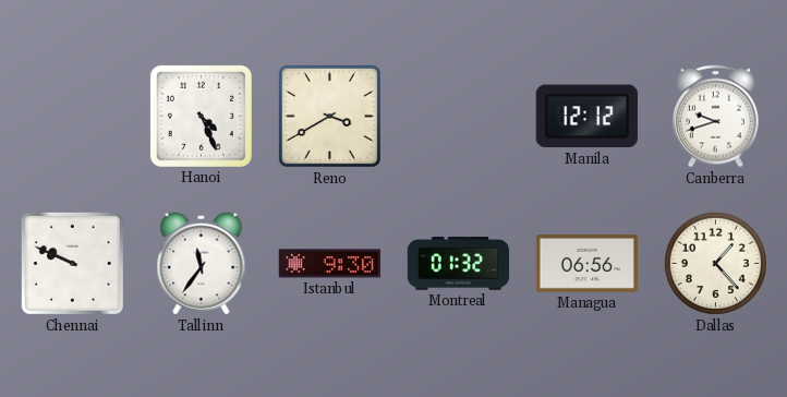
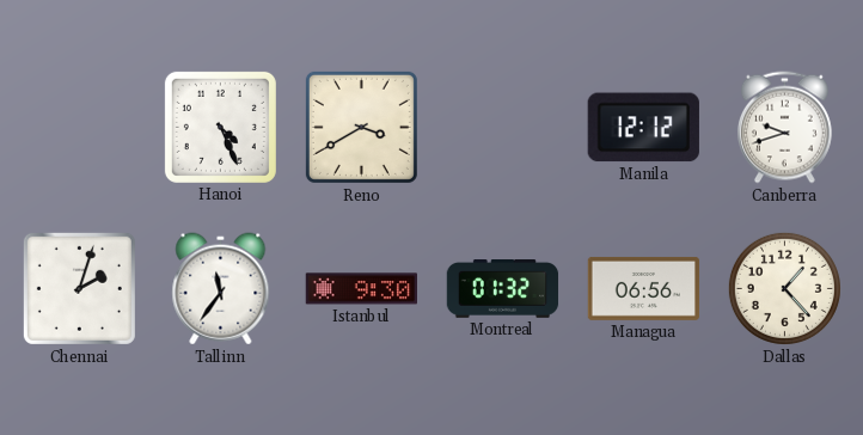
Chennai: 9:49 -> 2:03 (79, 288)
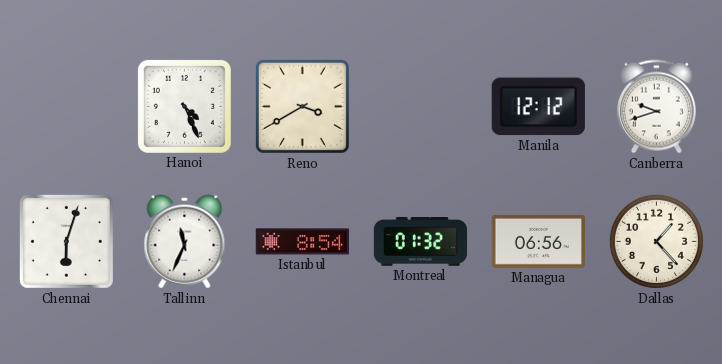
Chennai: 2:03 -> 6:03 (66, 241)
Tallinn: 11:36 -> 11:34 (185, 242)
Istanbul: 9:30 -> 8:54 (302, 242)
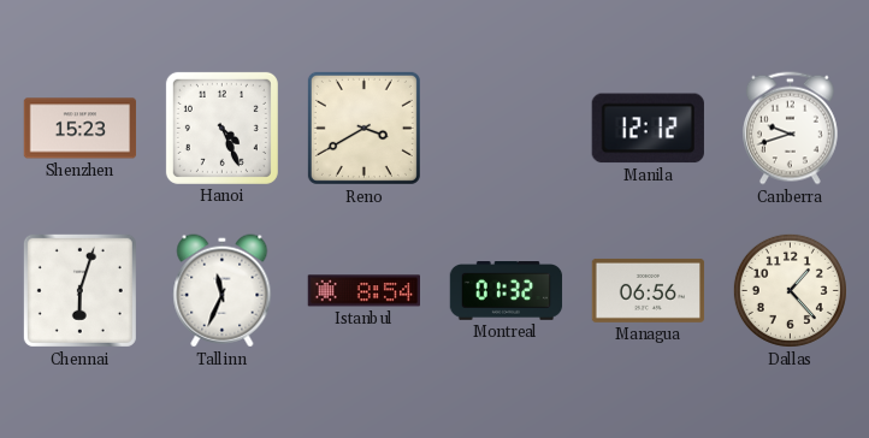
Shenzhen: none -> 15:23 (81, 129)
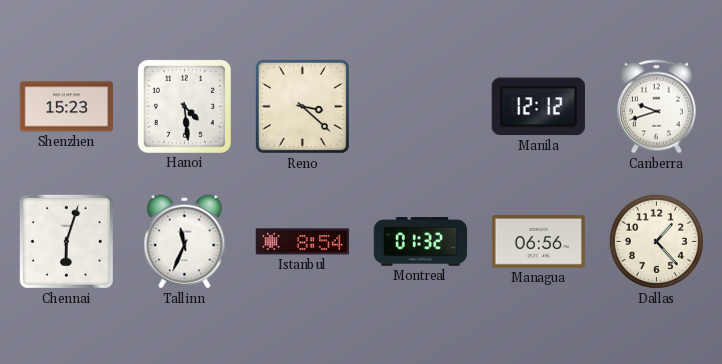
Hanoi: 4:26 -> 4:29 (184, 106)
Reno: 3:40 -> 3:22 (302, 106)
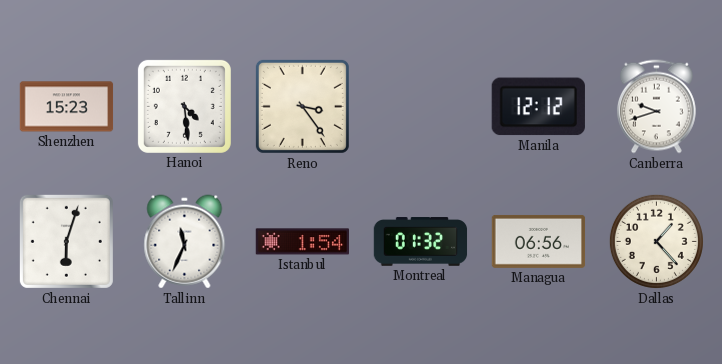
Reno: 3:22 -> 3:24 (302, 106)
Istanbul: 8:54 -> 1:54 (302, 242)
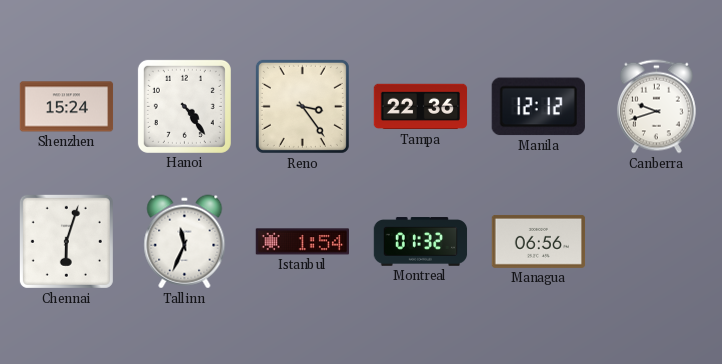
Shenzhen: 15:23 -> 15:24 (67, 107)
Hanoi: 4:29 -> 4:24 (184, 106)
Tampa: none -> 22:36 (421, 107)
Dallas: 1:23 -> none (656, 241)
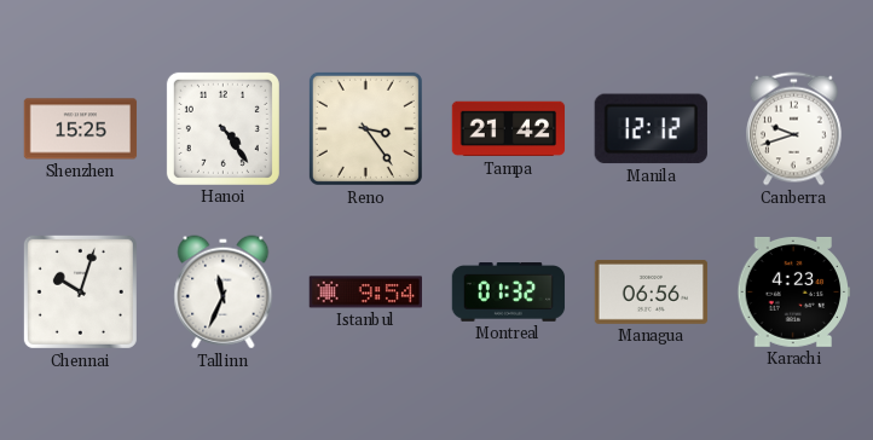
Shenzhen: 15:24 -> 15:25 (81, 129)
Tampa: 22:36 -> 21:42 (509, 129)
Chennai: 6:03 -> 10:03 (80, 291)
Istanbul: 1:54 -> 9:54 (365, 293)
Karachi: none -> 4:23 (794, 291)
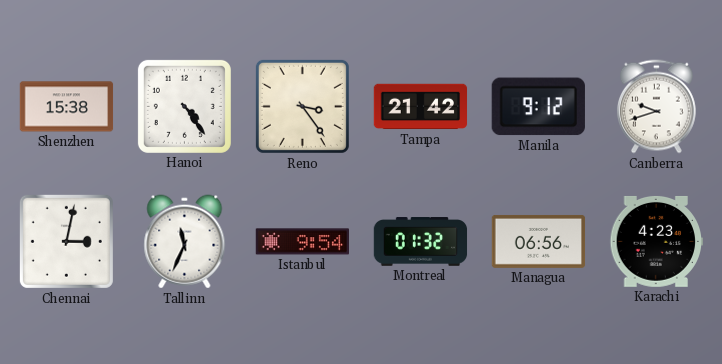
Shenzhen: 15:25 -> 15:38 (67, 107)
Manila: 12:12 -> 9:12 (538, 107)
Chennai: 10:03 -> 3:02 (66, 241)
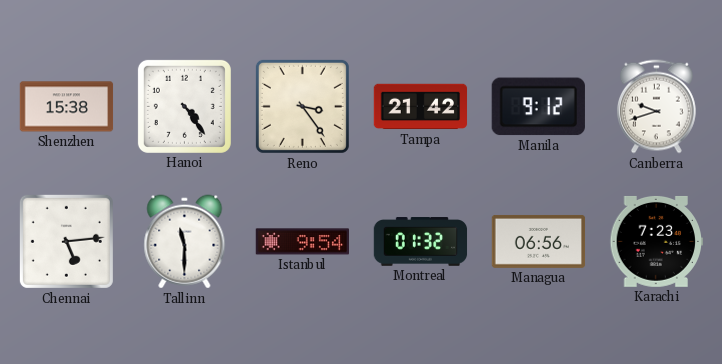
Chennai: 3:02 -> 5:14 (66, 241)
Tallinn: 11:34 -> 11:30 (185, 242)
Karachi: 4:23 -> 7:23 (657, 241)
